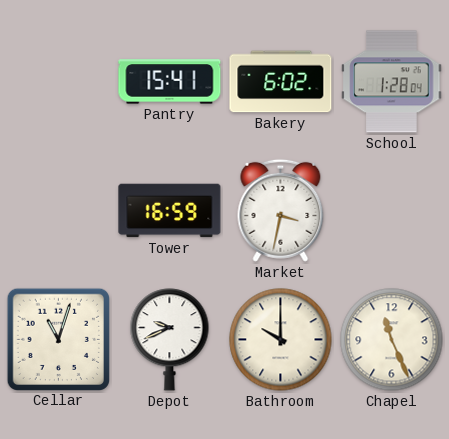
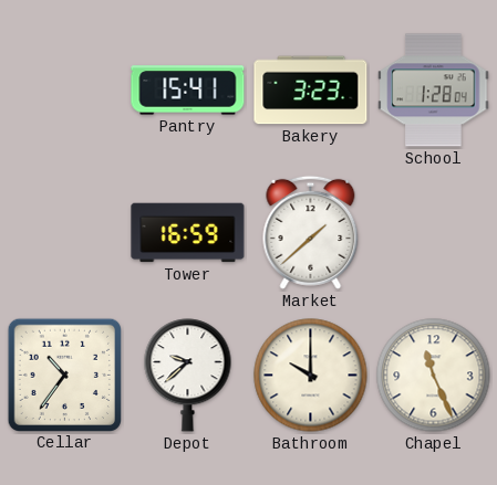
Bakery: 6:02 -> 3:23 (311, 91)
Market: 3:32 -> 1:38 (311, 232)
Cellar: 11:03 -> 10:36 (64, 375)
Depot: 9:41 -> 9:38 (188, 376)
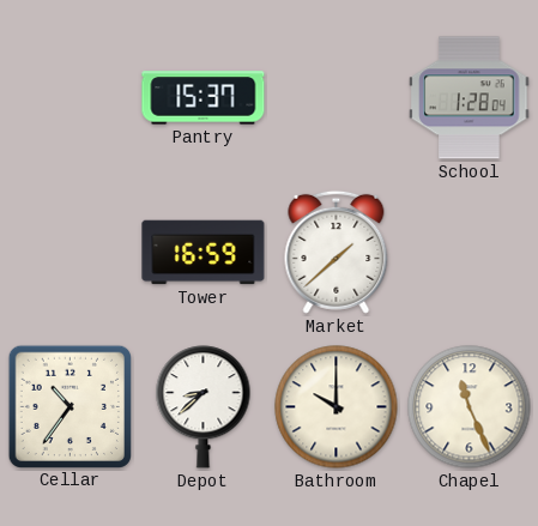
Pantry: 15:41 -> 15:37 (204, 98)
Bakery: 3:23 -> none (311, 91)
Depot: 9:38 -> 8:38 (204, 407)
